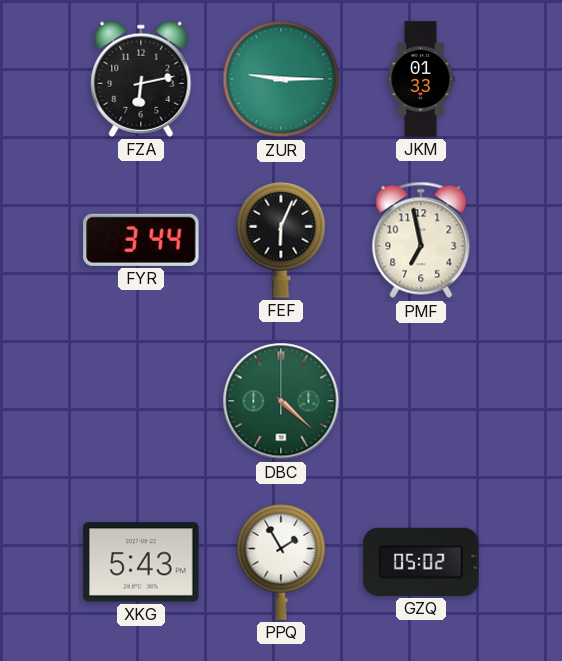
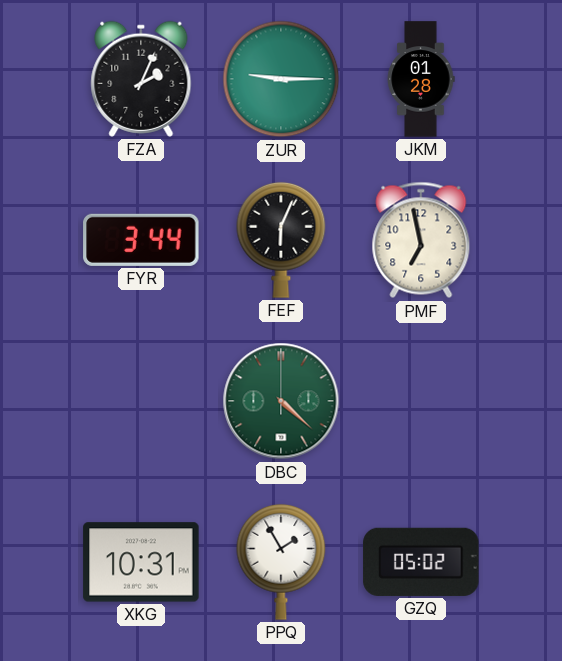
FZA: 6:13 -> 2:04 (141, 79)
JKM: 01:33 -> 01:28 (421, 79)
XKG: 5:43 -> 10:31 (141, 562)
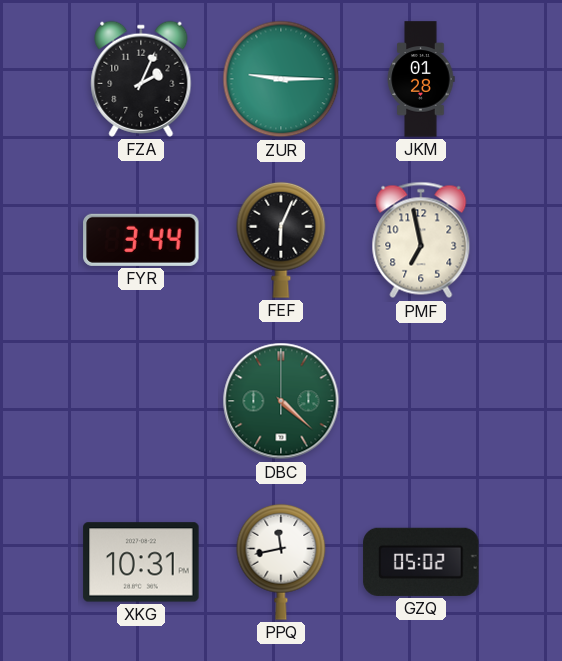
PPQ: 1:55 -> 11:43 (281, 562)
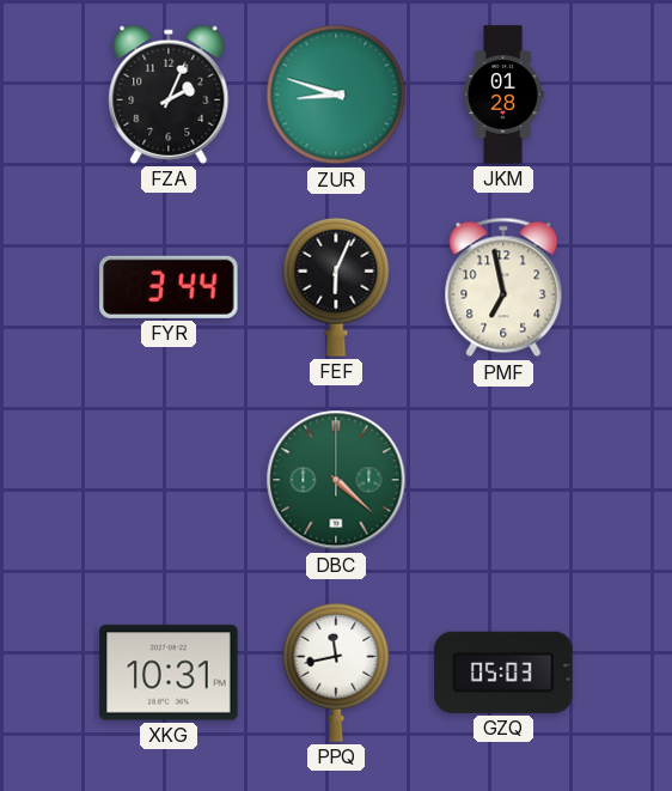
ZUR: 9:15 -> 8:48 (336, 95)
GZQ: 05:02 -> 05:03 (503, 673)
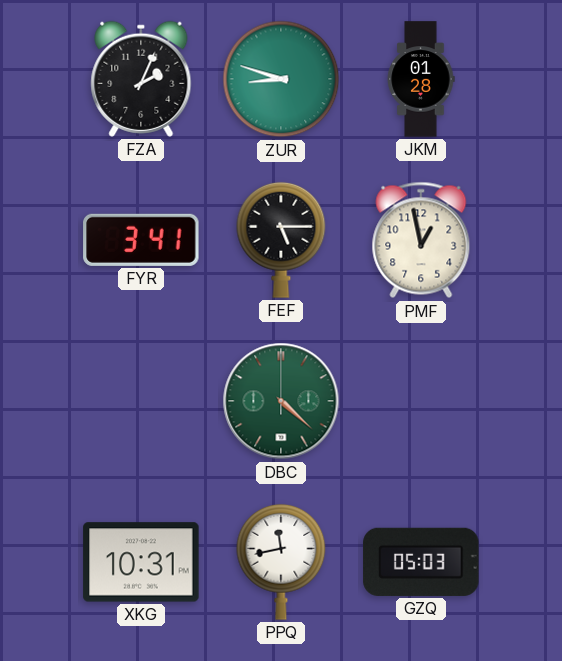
FYR: 3:44 -> 3:41 (141, 240)
FEF: 6:04 -> 5:15 (281, 240)
PMF: 6:58 -> 12:58 (421, 240)
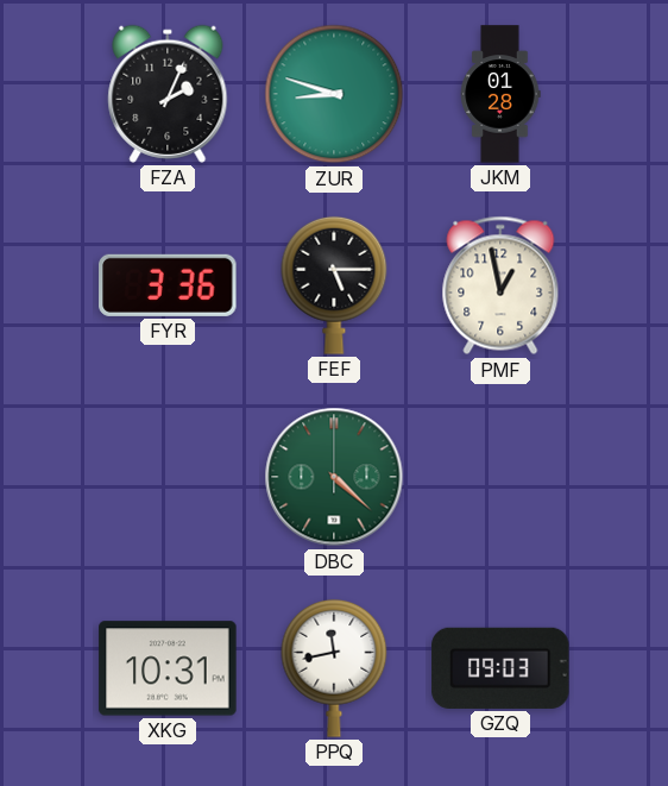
FYR: 3:41 -> 3:36 (168, 285)
GZQ: 05:03 -> 09:03 (500, 668)
